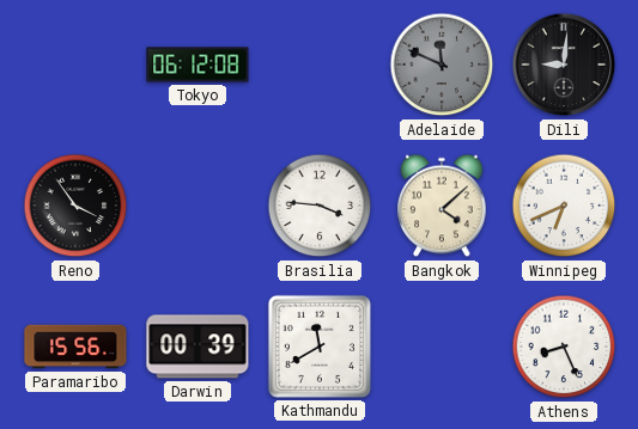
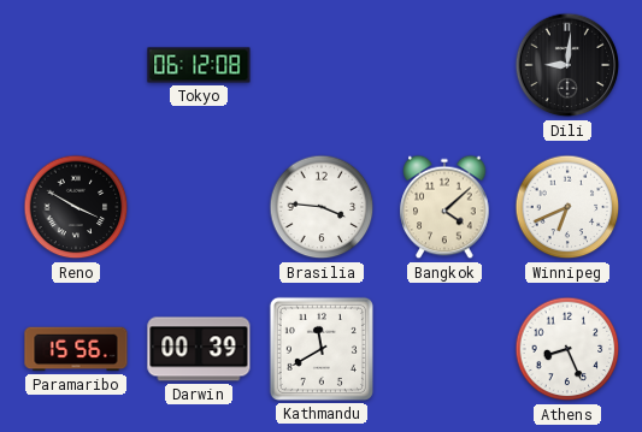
Adelaide: 11:49 -> none (442, 65)
Reno: 3:54 -> 3:50 (76, 207)
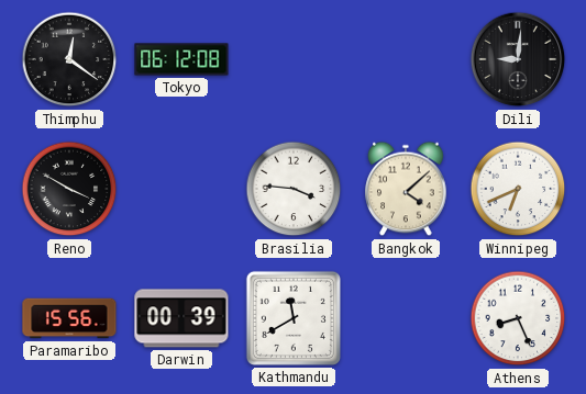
Thimphu: none -> 12:21 (69, 59)
